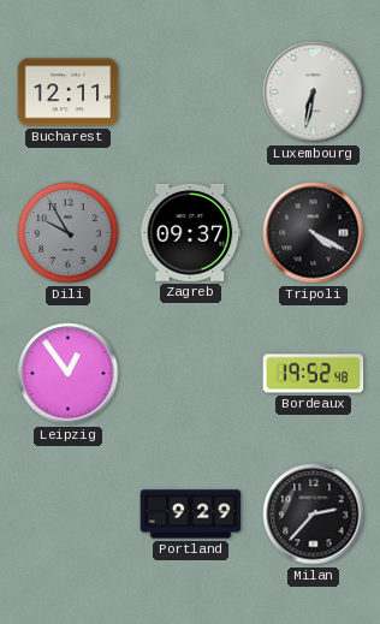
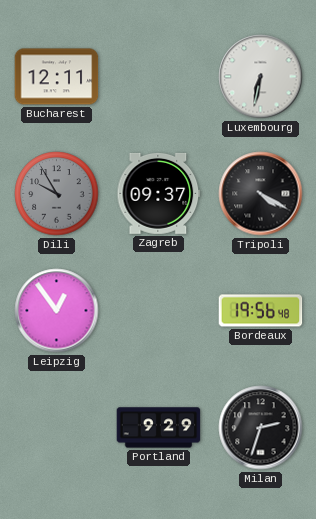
Bordeaux: 19:52 -> 19:56 (261, 311)
Milan: 2:37 -> 2:33 (261, 428)
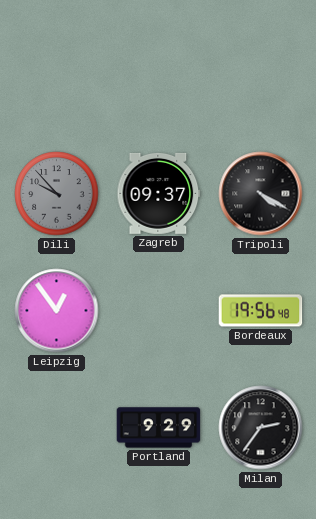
Bucharest: 12:11 -> none (57, 77)
Luxembourg: 6:32 -> none (261, 77)
Dili: 9:55 -> 9:53 (57, 194)
Milan: 2:33 -> 2:36 (261, 428)
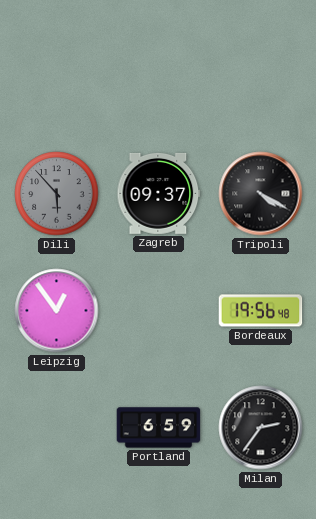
Dili: 9:53 -> 5:53 (57, 194)
Portland: 9:29 -> 6:59 (159, 428)
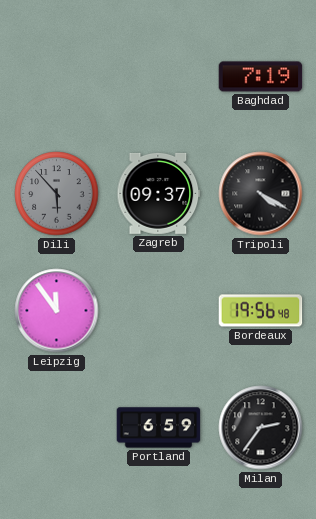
Baghdad: none -> 7:19 (261, 77)
Leipzig: 12:54 -> 11:54 (57, 311)
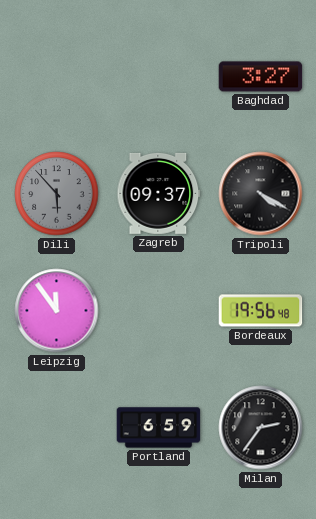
Baghdad: 7:19 -> 3:27 (261, 77)
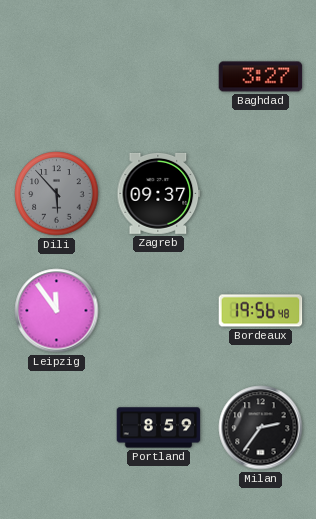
Tripoli: 4:20 -> none (261, 194)
Portland: 6:59 -> 8:59 (159, 428)
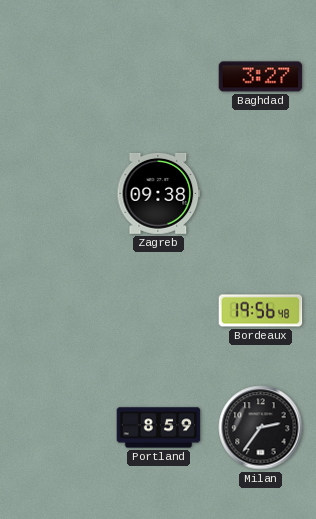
Dili: 5:53 -> none (57, 194)
Zagreb: 09:37 -> 09:38 (159, 193)
Leipzig: 11:54 -> none (57, 311)
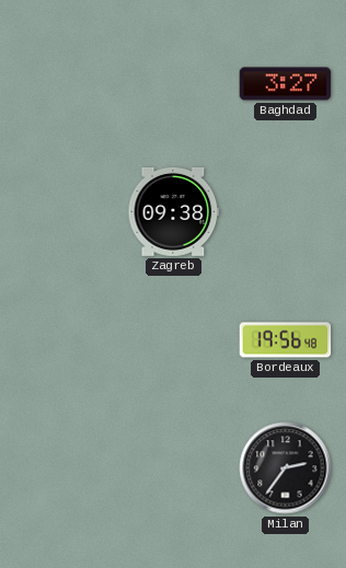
Portland: 8:59 -> none (159, 428)
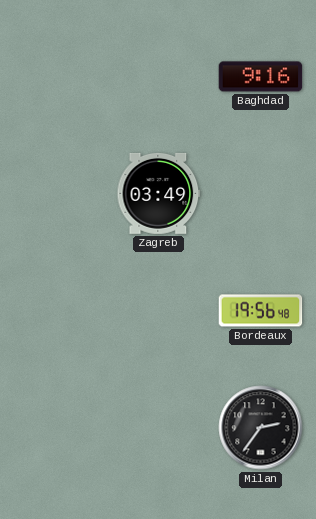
Baghdad: 3:27 -> 9:16 (261, 77)
Zagreb: 09:38 -> 03:49 (159, 193)
